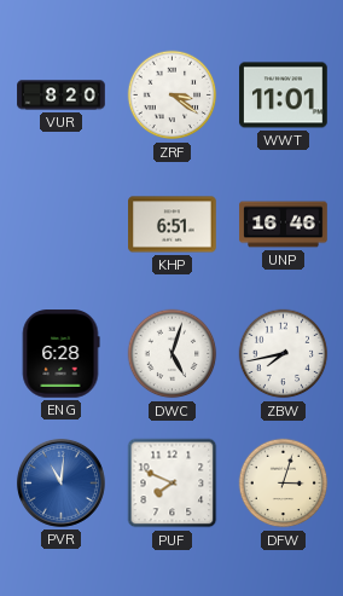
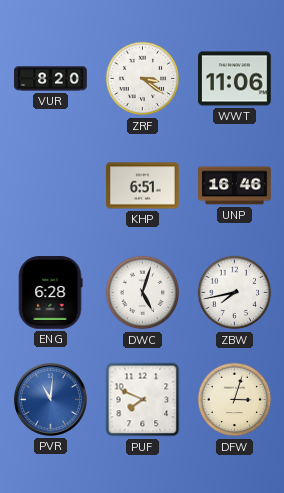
WWT: 11:01 -> 11:06 (235, 79)
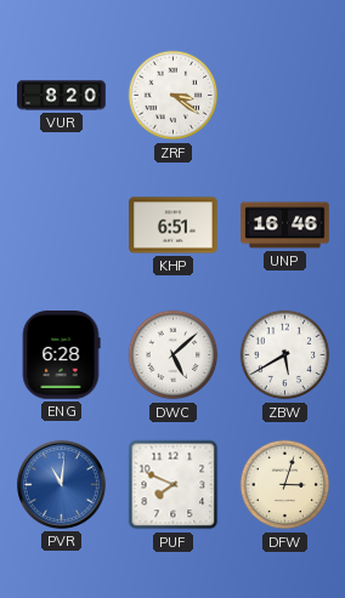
WWT: 11:06 -> none (235, 79)
DWC: 5:03 -> 5:08 (174, 355)
ZBW: 7:43 -> 5:40 (285, 355)
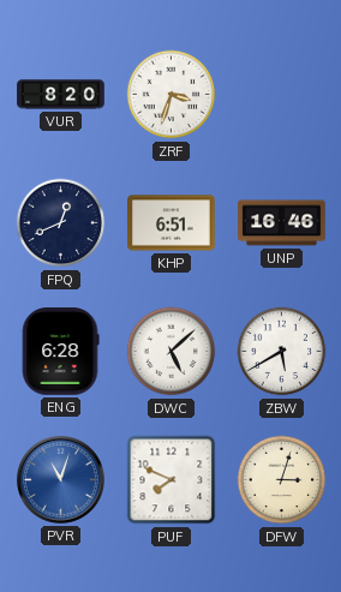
ZRF: 3:21 -> 3:33 (172, 95)
FPQ: none -> 12:41 (61, 223)
PVR: 11:01 -> 11:03 (60, 479)
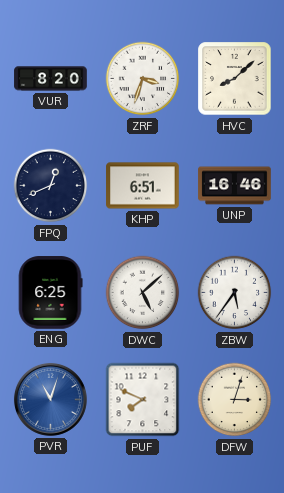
HVC: none -> 8:08 (235, 79)
ENG: 6:28 -> 6:25 (50, 293)
ZBW: 5:40 -> 5:36 (235, 293)
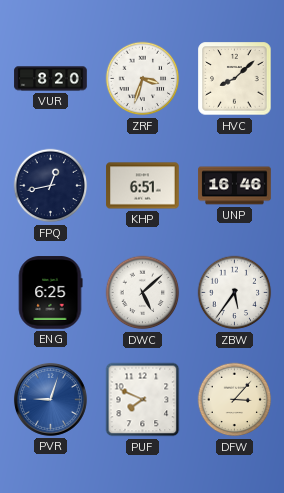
FPQ: 12:41 -> 12:43 (51, 186)
PVR: 11:03 -> 9:03 (50, 399)
DFW: 3:03 -> 3:07 (235, 400)
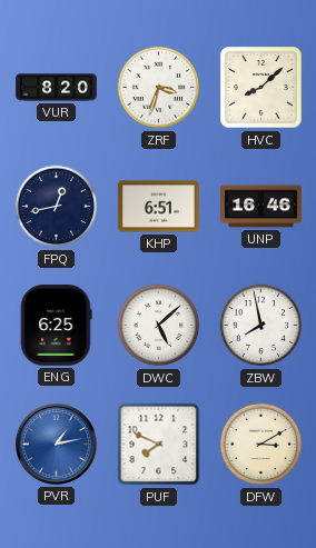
ZBW: 5:36 -> 7:58 (261, 326)
PVR: 9:03 -> 1:13 (56, 444)
DFW: 3:07 -> 3:10 (261, 445)
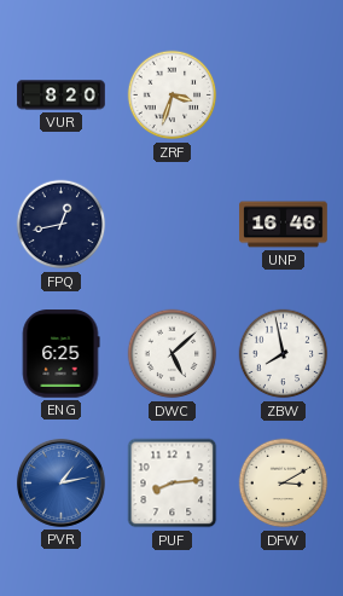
HVC: 8:08 -> none (261, 88)
KHP: 6:51 -> none (159, 207)
PUF: 7:49 -> 8:14 (173, 484)
